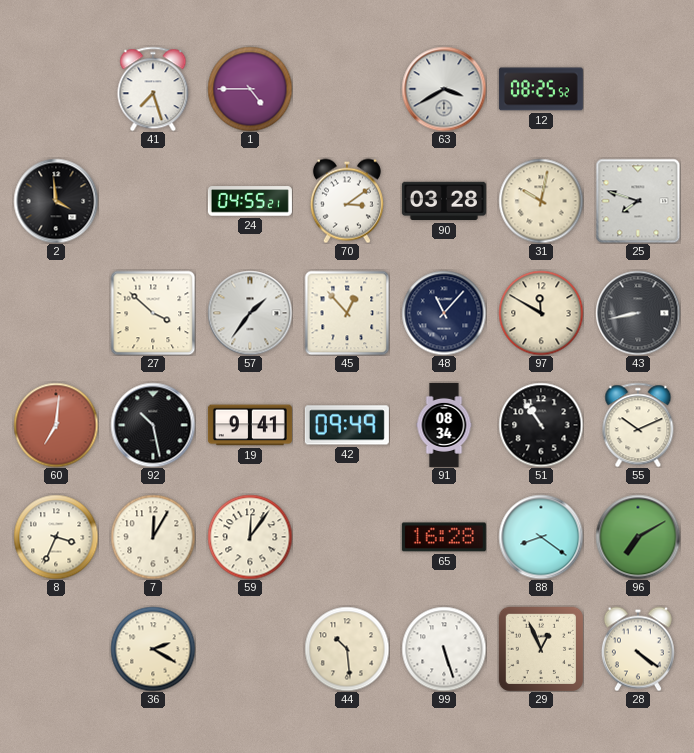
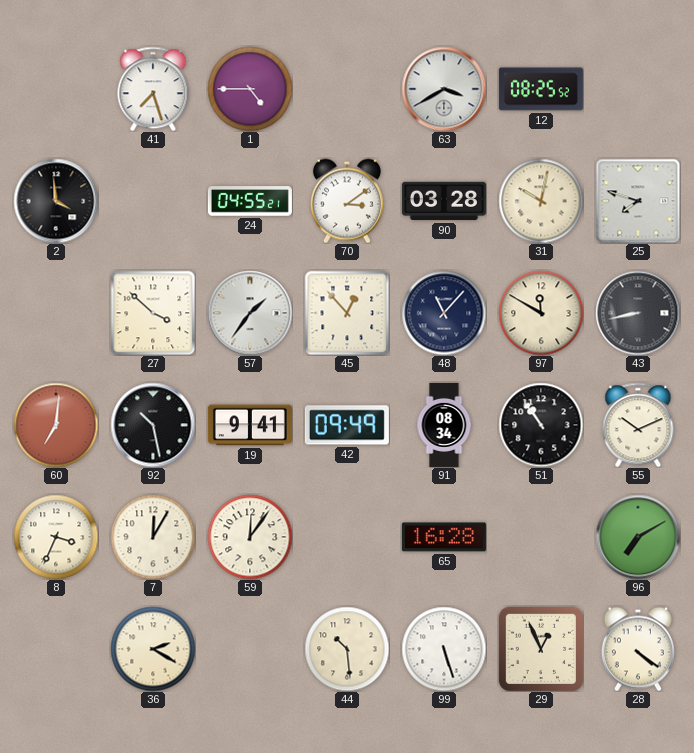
88: 8:21 -> none (541, 537)
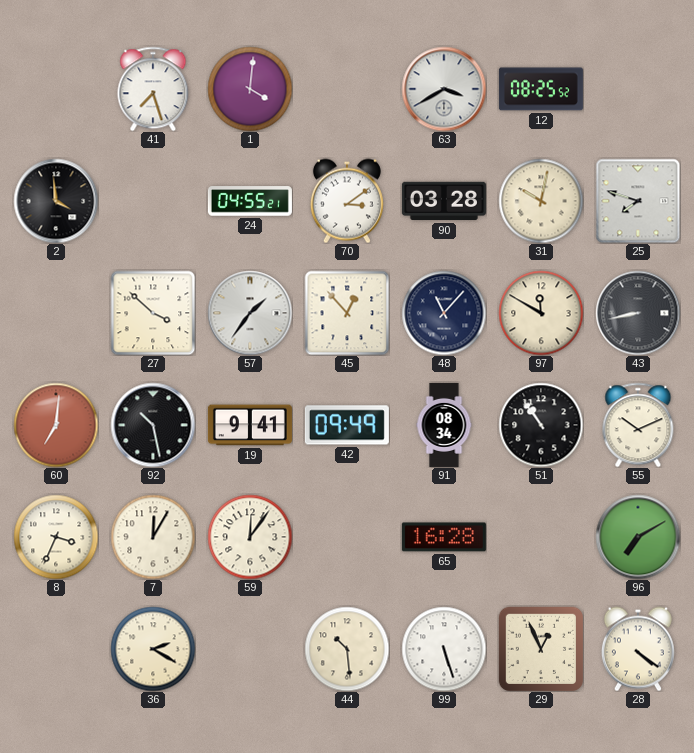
1: 4:45 -> 4:01 (250, 89)
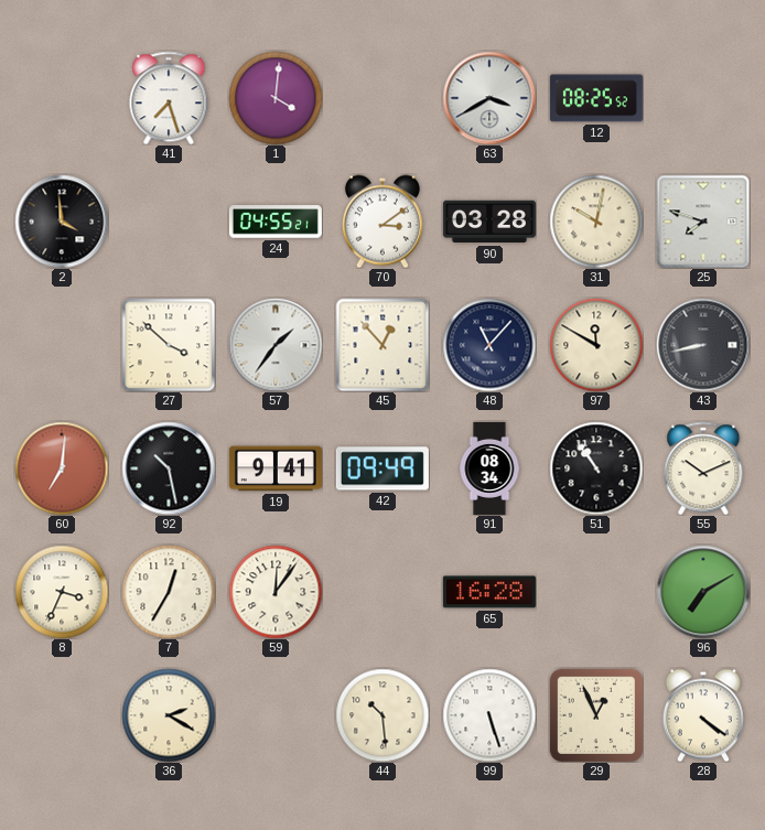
7: 12:05 -> 12:35 (169, 592)
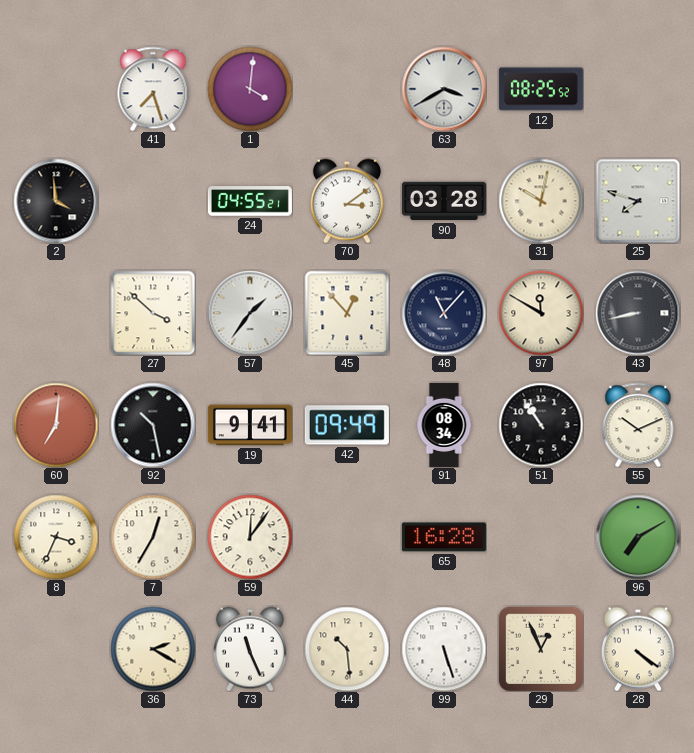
73: none -> 11:26 (250, 649)
